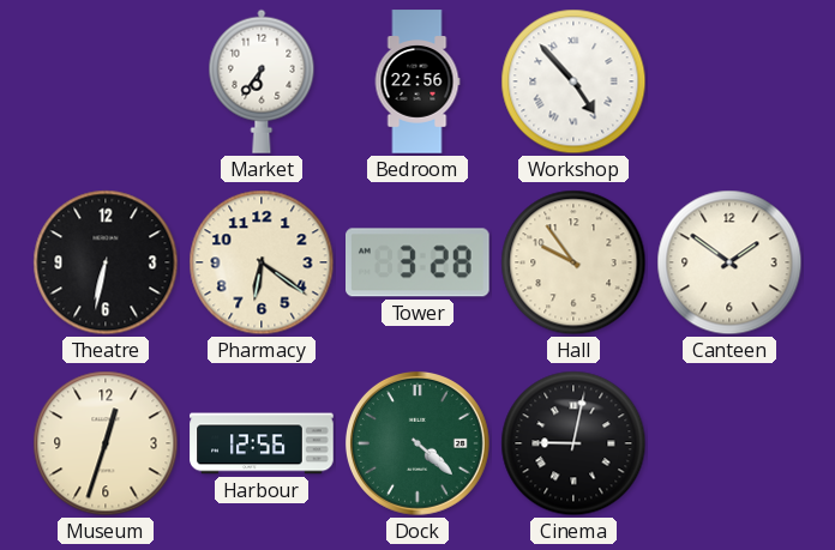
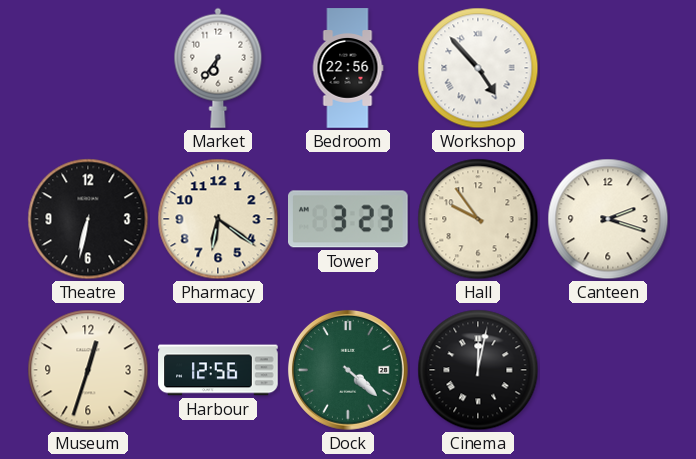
Tower: 3:28 -> 3:23 (349, 219)
Canteen: 1:51 -> 2:18 (608, 219)
Cinema: 9:02 -> 12:02 (478, 370)
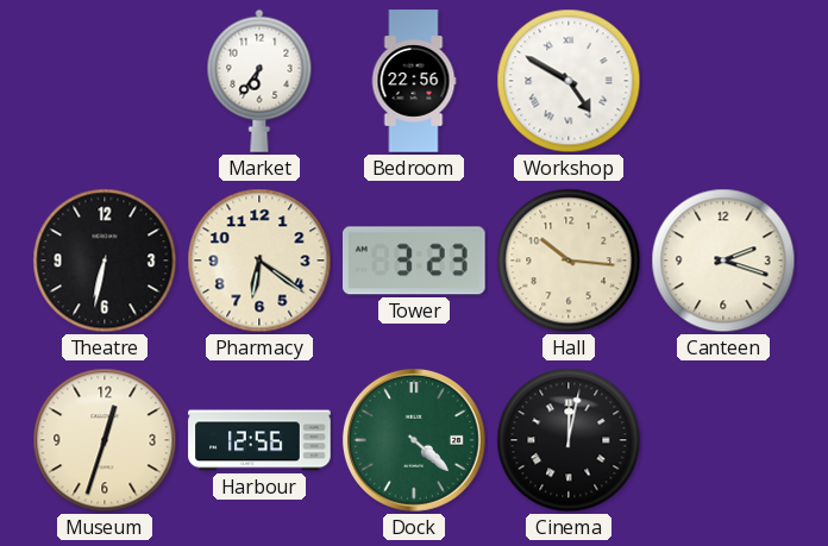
Workshop: 4:53 -> 4:50 (569, 81)
Hall: 9:54 -> 10:16 (569, 261)
